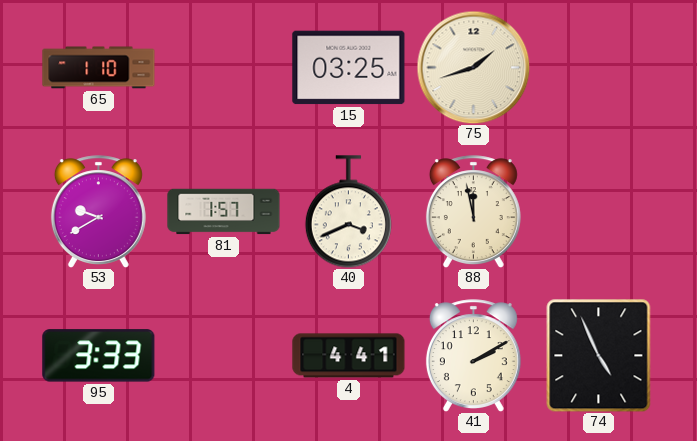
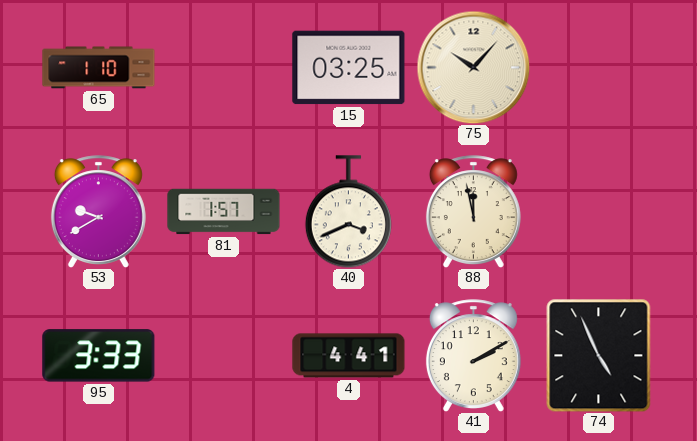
75: 1:42 -> 10:07 (473, 67)
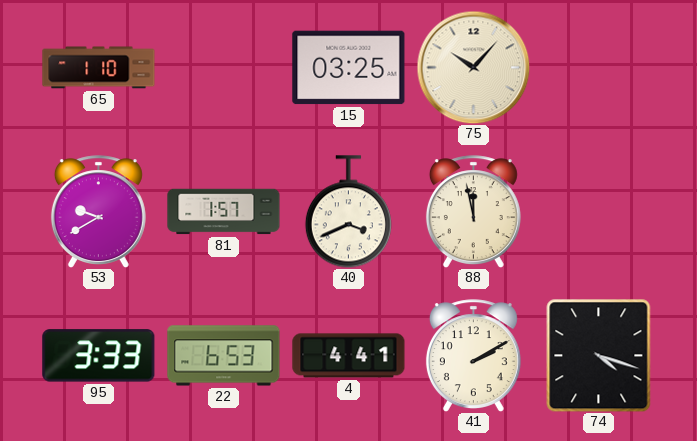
22: none -> 6:53 (224, 356)
74: 4:56 -> 4:18 (599, 355)
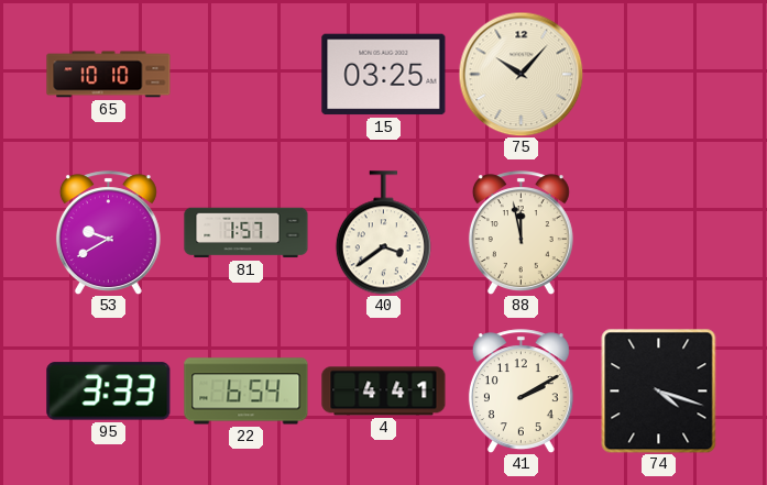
65: 1:10 -> 10:10 (109, 75)
40: 3:41 -> 3:39 (383, 233)
22: 6:53 -> 6:54 (246, 392)
